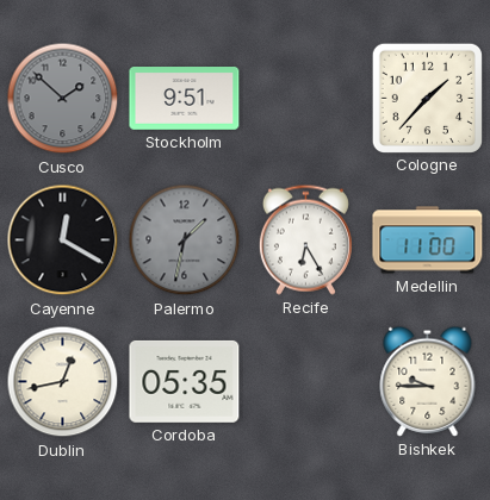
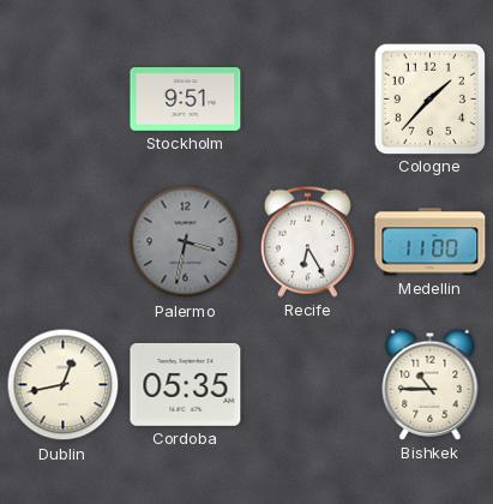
Cusco: 1:52 -> none (63, 99)
Cayenne: 12:20 -> none (63, 240)
Palermo: 1:32 -> 3:32 (186, 242)
Bishkek: 9:45 -> 10:45 (431, 384)
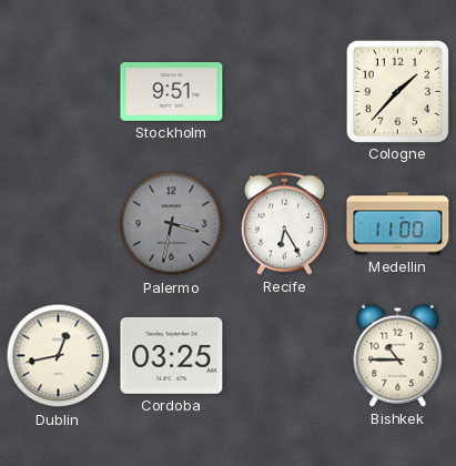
Cordoba: 05:35 -> 03:25 (172, 355)
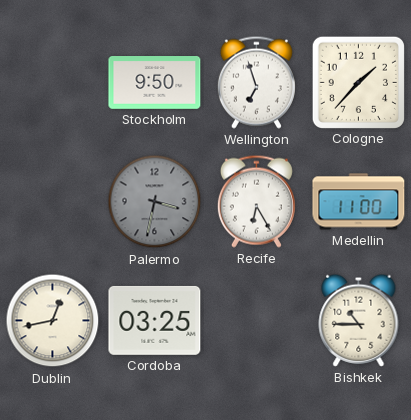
Stockholm: 9:51 -> 9:50 (155, 83)
Wellington: none -> 6:57 (256, 82)
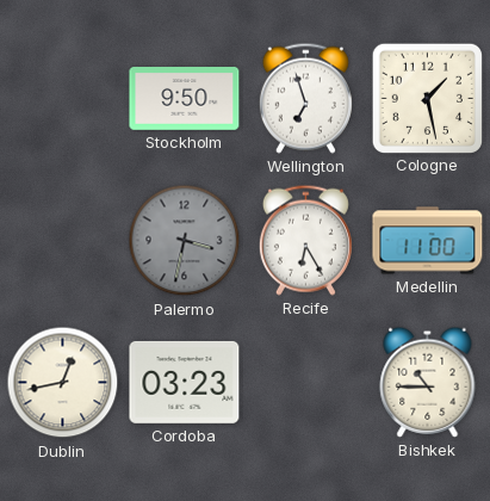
Cologne: 1:37 -> 1:28 (427, 98)
Cordoba: 03:25 -> 03:23 (185, 382)
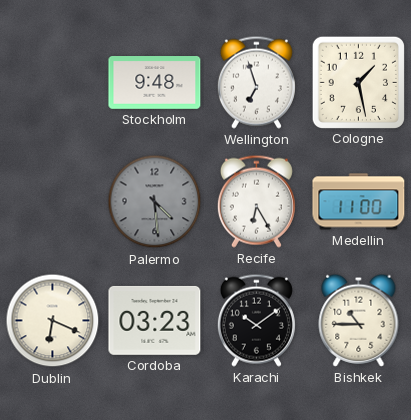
Stockholm: 9:50 -> 9:48 (155, 83)
Palermo: 3:32 -> 4:29 (155, 202)
Dublin: 12:43 -> 6:19 (53, 321)
Karachi: none -> 10:09 (256, 320)
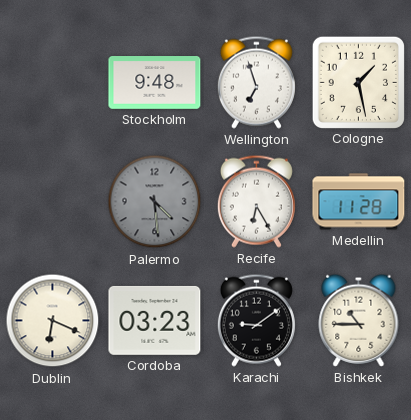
Medellin: 11:00 -> 11:28 (359, 202)
Karachi: 10:09 -> 9:09 (256, 320)
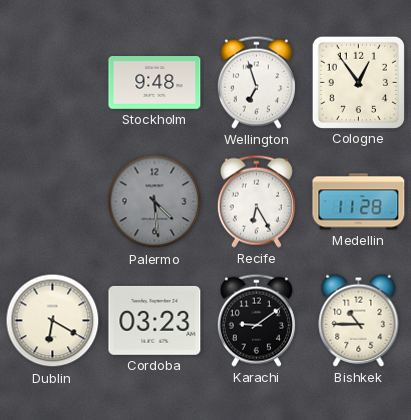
Cologne: 1:28 -> 12:54 (358, 82)
Dublin: 6:19 -> 6:20 (53, 321)
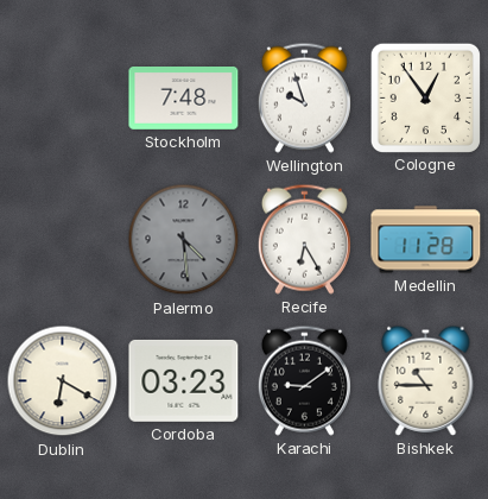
Stockholm: 9:48 -> 7:48 (184, 99)
Wellington: 6:57 -> 9:57 (304, 97)
